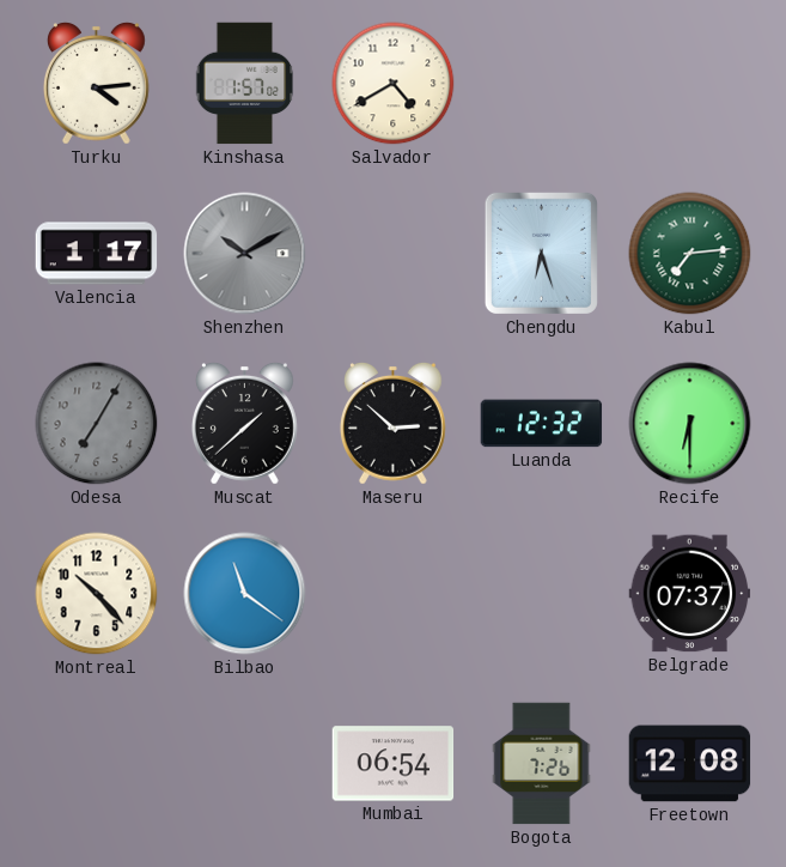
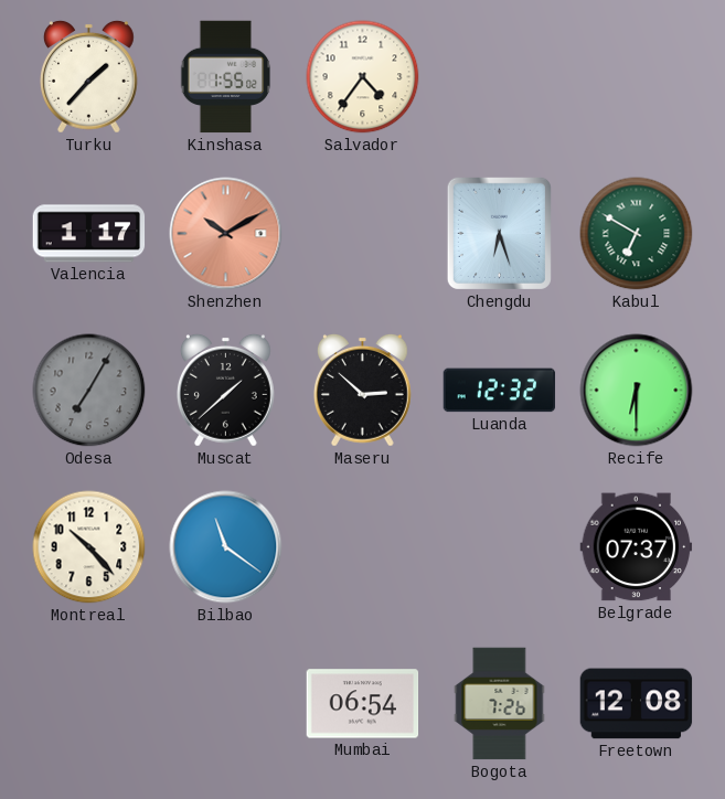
Turku: 4:14 -> 1:37 (88, 76)
Kinshasa: 1:57 -> 1:55 (226, 77)
Salvador: 4:40 -> 4:36 (363, 77)
Shenzhen dial: grey -> salmon (226, 234)
Kabul: 7:14 -> 6:50 (637, 234)
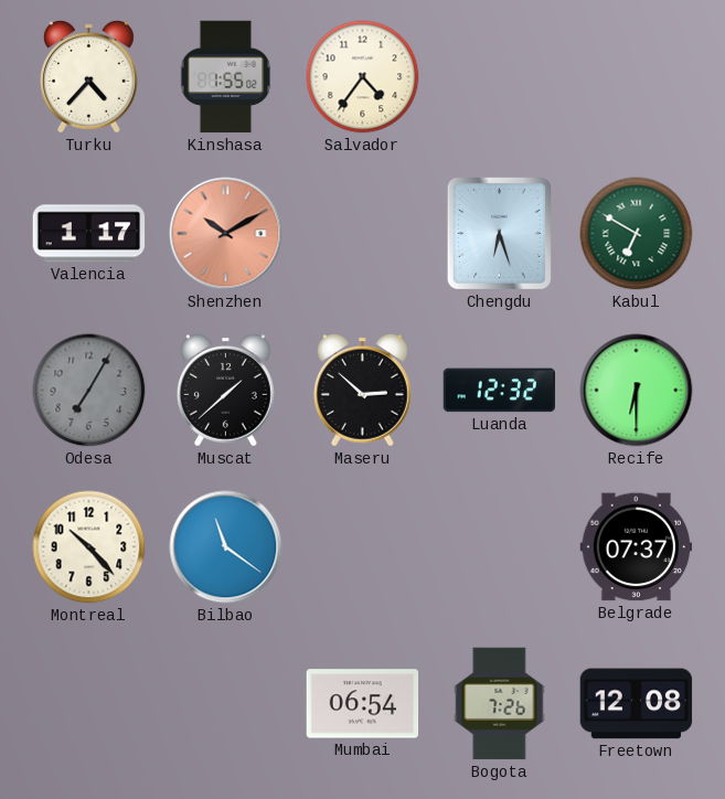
Turku: 1:37 -> 4:37 (88, 76)
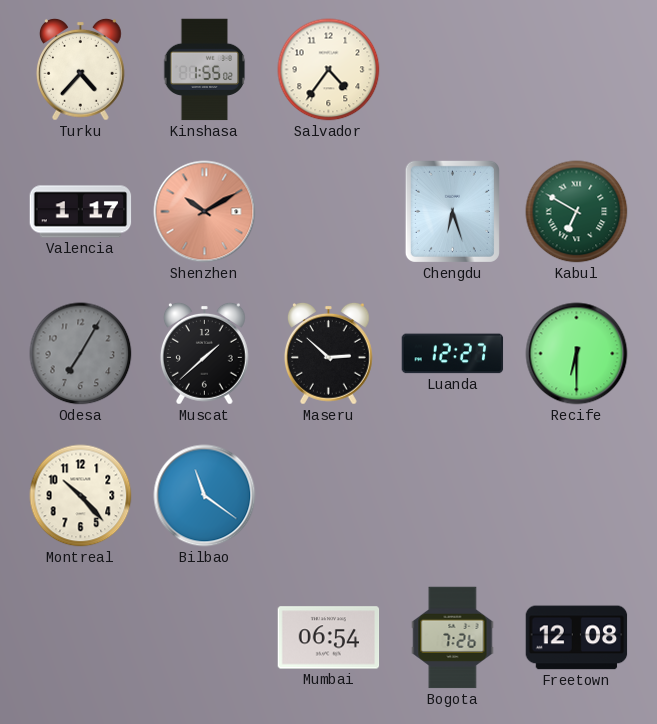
Luanda: 12:32 -> 12:27 (453, 354)
Belgrade: 07:37 -> none (637, 547)
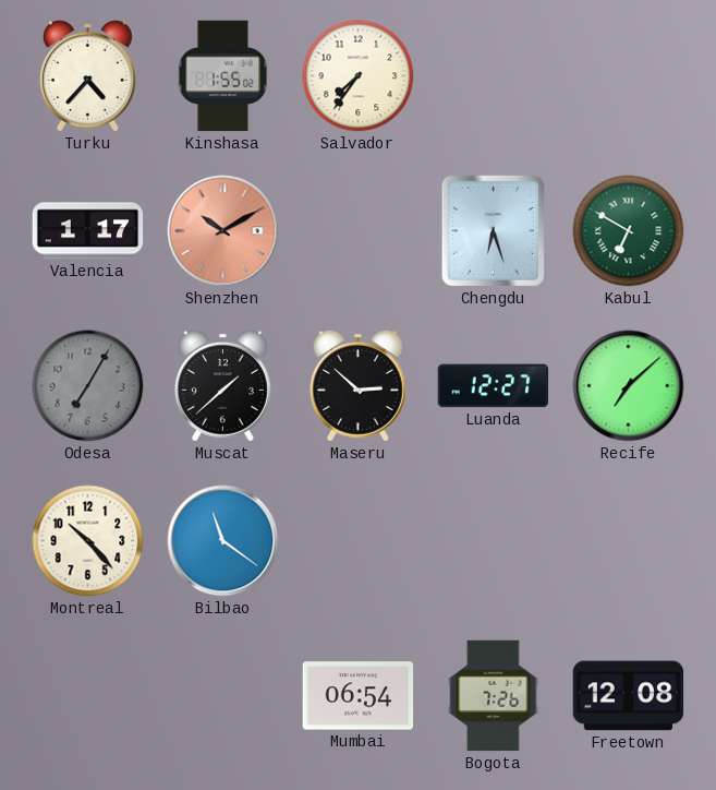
Salvador: 4:36 -> 7:36 (359, 76)
Recife: 6:30 -> 7:08 (629, 386)
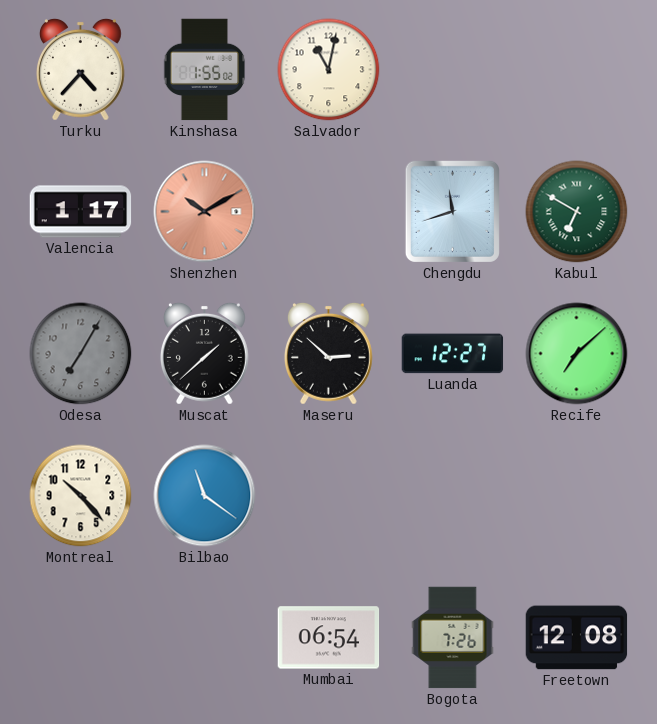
Salvador: 7:36 -> 11:02 (329, 70)
Chengdu: 6:27 -> 11:42 (452, 211)
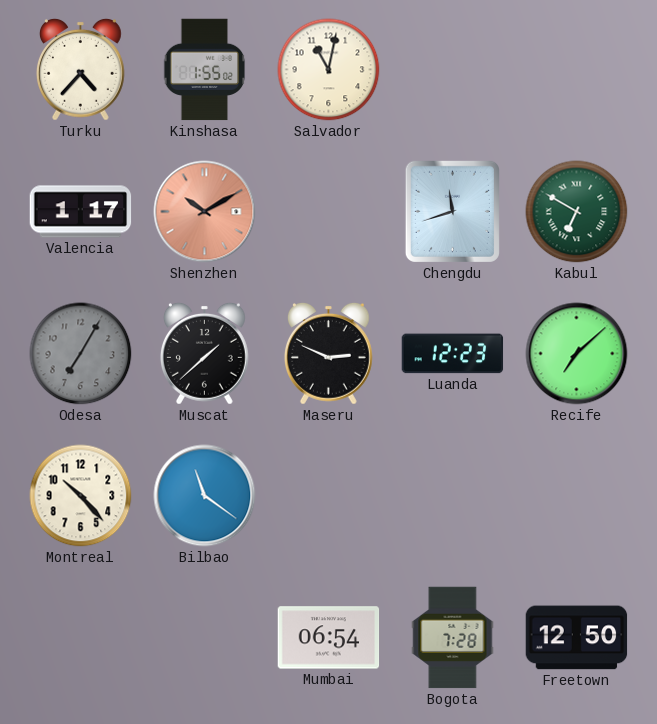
Maseru: 2:52 -> 2:49 (328, 353)
Luanda: 12:27 -> 12:23 (453, 354)
Bogota: 7:26 -> 7:28 (453, 638)
Freetown: 12:08 -> 12:50 (577, 638)
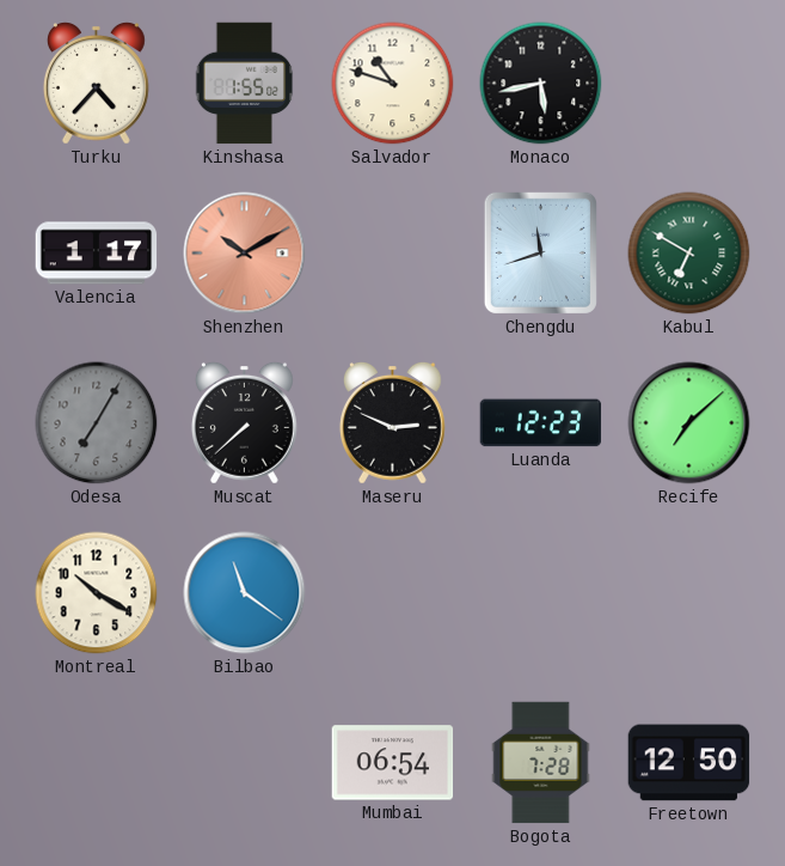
Salvador: 11:02 -> 10:48 (393, 84)
Monaco: none -> 5:43 (541, 84)
Muscat: 1:38 -> 7:38 (244, 422)
Montreal: 10:23 -> 10:20 (97, 593)
